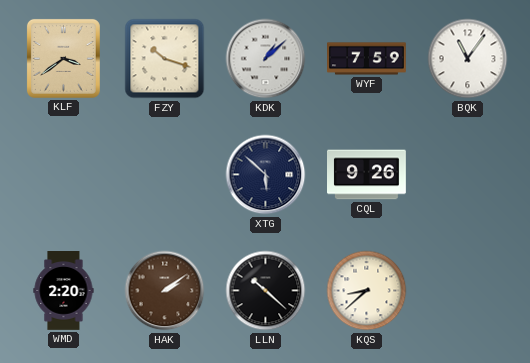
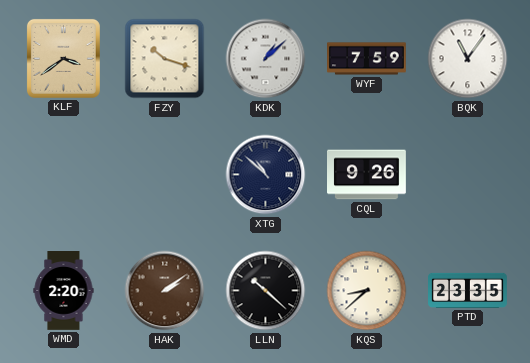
XTG: 5:52 -> 10:52 (266, 175)
PTD: none -> 23:35 (468, 290)
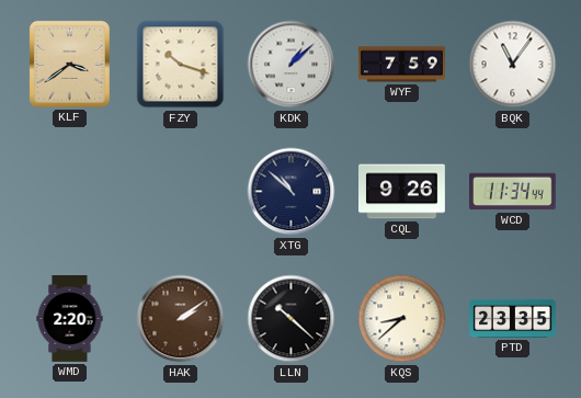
WCD: none -> 11:34 (513, 192)
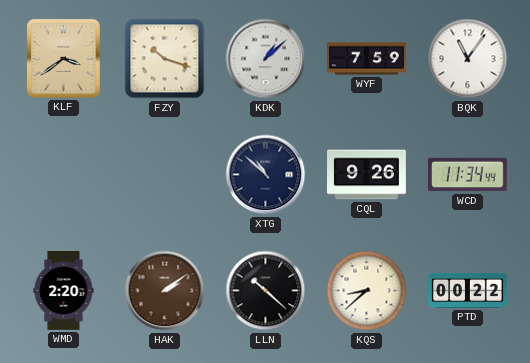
PTD: 23:35 -> 00:22 (468, 290)
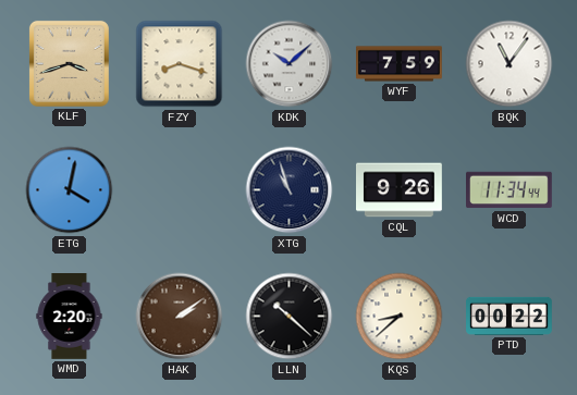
KLF: 3:39 -> 3:42 (69, 63)
FZY: 10:18 -> 8:18 (180, 64)
KDK: 1:08 -> 10:08 (290, 64)
ETG: none -> 4:02 (70, 190)
XTG: 10:52 -> 10:57 (290, 190)
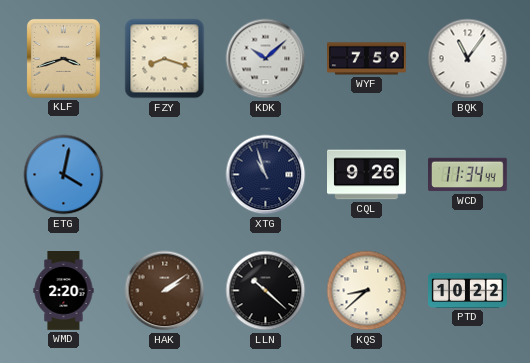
PTD: 00:22 -> 10:22 (468, 290)
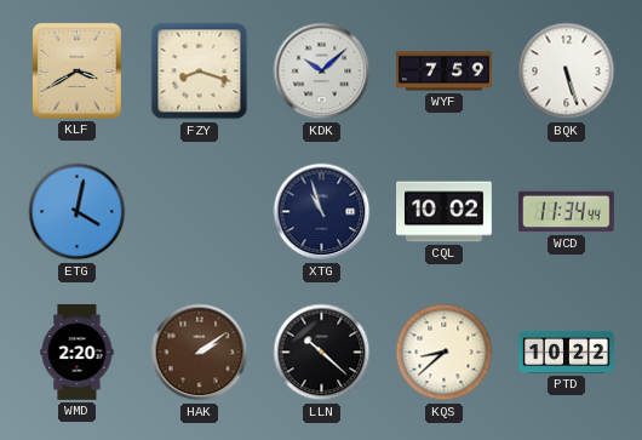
KLF: 3:42 -> 3:40 (76, 70)
BQK: 11:06 -> 5:27 (567, 72)
CQL: 9:26 -> 10:02 (445, 212)
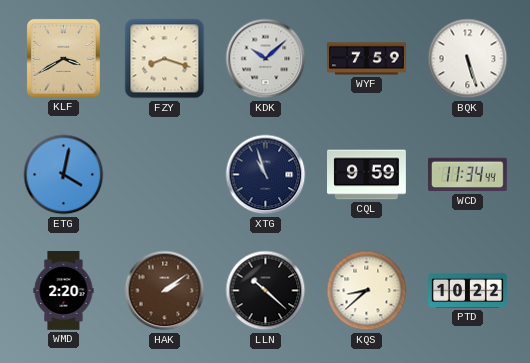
CQL: 10:02 -> 9:59 (367, 175)
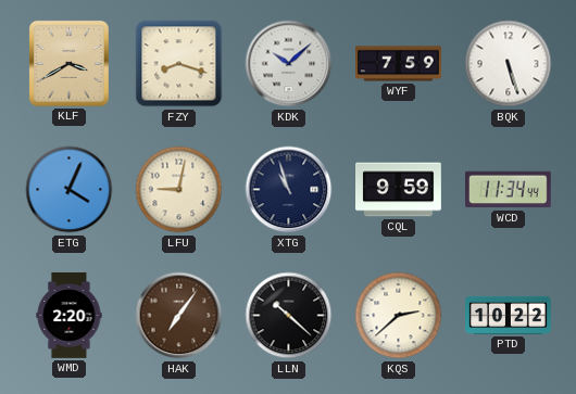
ETG: 4:02 -> 4:04 (70, 190)
LFU: none -> 9:02 (179, 190)
HAK: 2:09 -> 7:06 (179, 316)
KQS: 8:38 -> 2:38 (399, 316)
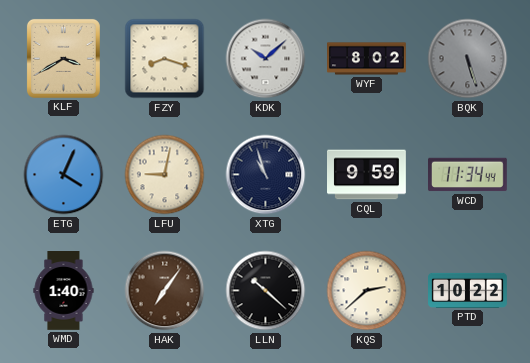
WYF: 7:59 -> 8:02 (367, 59)
BQK dial: white -> grey (468, 59)
WMD: 2:20 -> 1:40 (64, 291)
